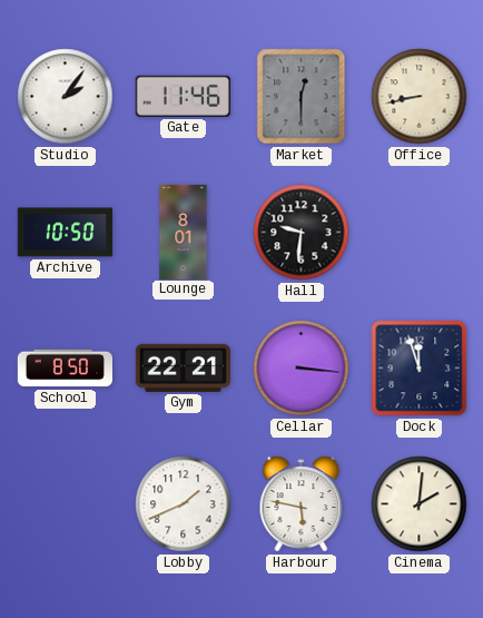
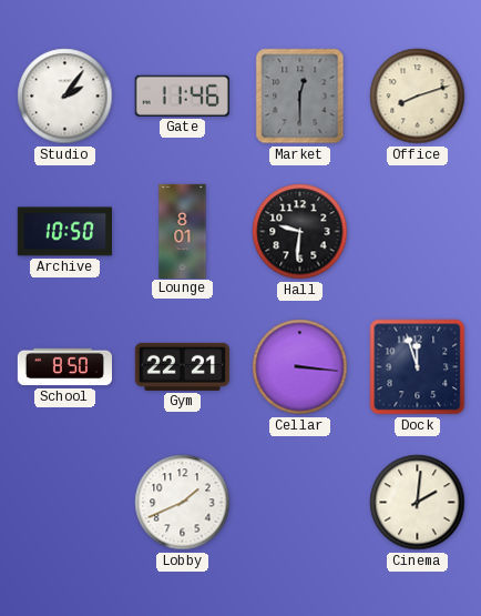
Office: 8:43 -> 8:12 (418, 97)
Harbour: 5:47 -> none (302, 504)
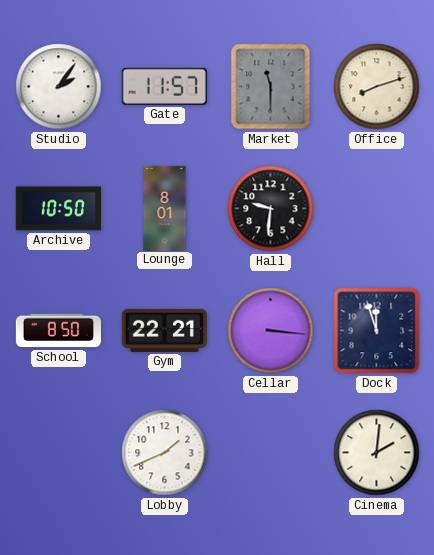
Gate: 11:46 -> 11:57 (164, 86)
Market: 12:30 -> 11:30 (271, 87)
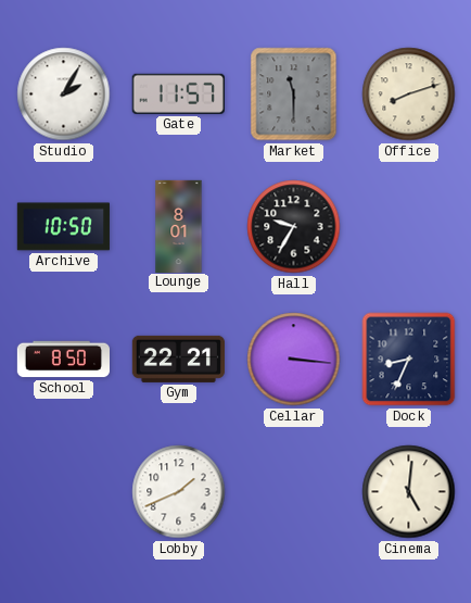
Studio: 2:06 -> 2:05 (64, 95)
Hall: 9:31 -> 9:35 (294, 227)
Dock: 11:57 -> 8:34 (409, 360)
Cinema: 2:01 -> 5:01 (409, 492)
